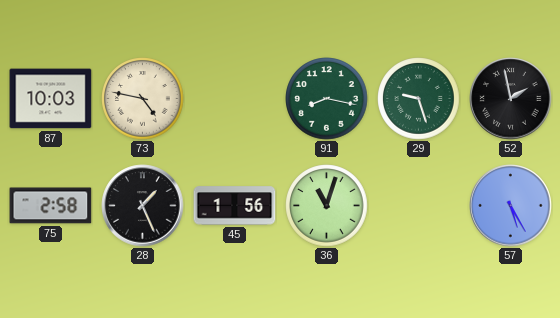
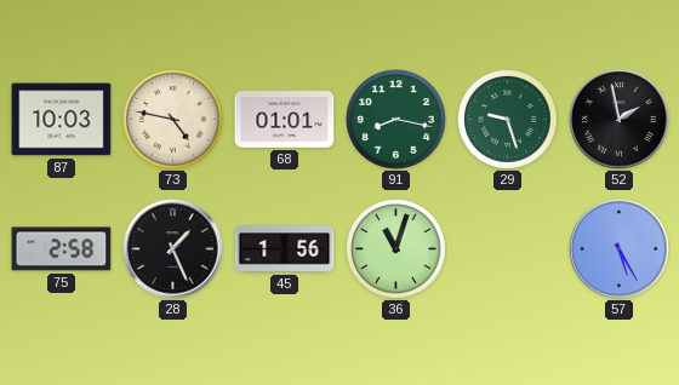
68: none -> 01:01 (285, 120)
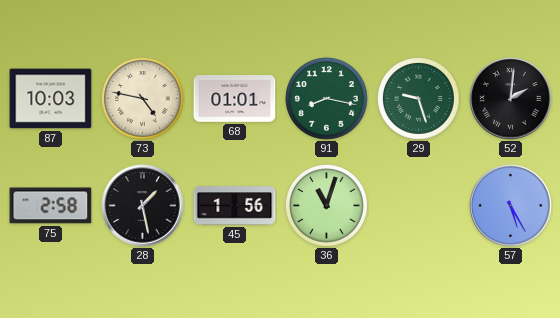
52: 1:58 -> 2:01 (511, 99)
28: 1:26 -> 1:28 (143, 206)
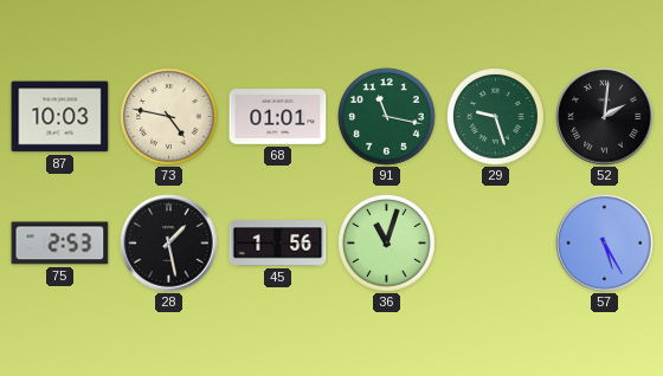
91: 8:17 -> 11:17 (387, 117)
75: 2:58 -> 2:53 (60, 244)
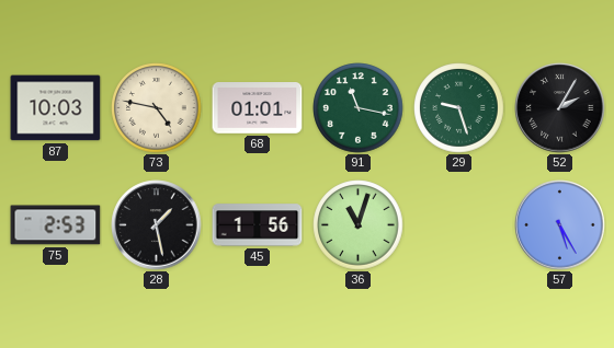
52: 2:01 -> 2:05 (560, 108)
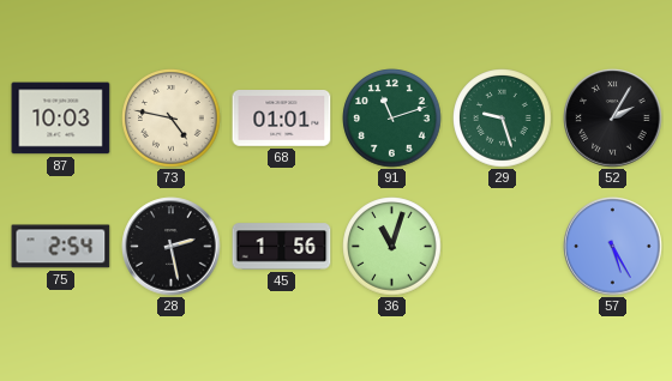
91: 11:17 -> 11:12 (392, 119)
75: 2:53 -> 2:54 (61, 247)
28: 1:28 -> 2:28 (172, 247)
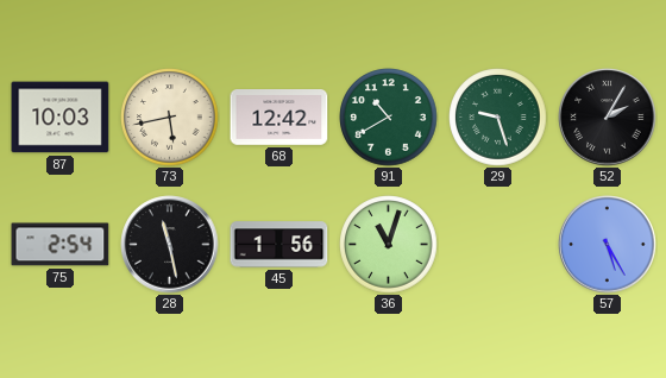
73: 4:47 -> 5:43 (170, 118)
68: 01:01 -> 12:42 (279, 118)
91: 11:12 -> 10:40 (389, 118)
28: 2:28 -> 11:28 (170, 245)
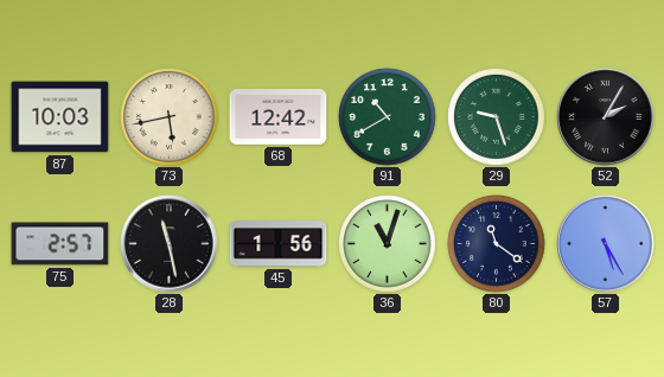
75: 2:54 -> 2:57 (60, 244)
80: none -> 11:21 (497, 244)
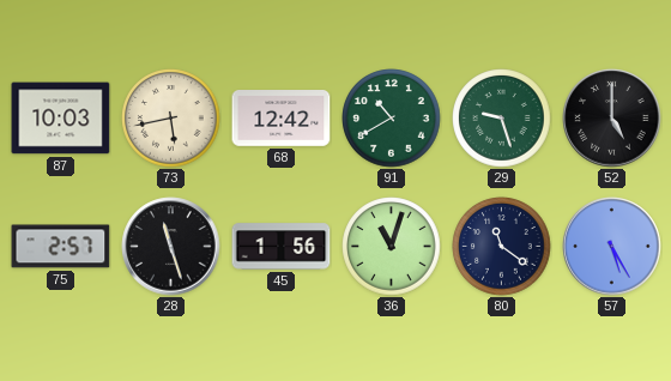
52: 2:05 -> 5:00 (612, 119)
28: 11:28 -> 11:27 (171, 247)
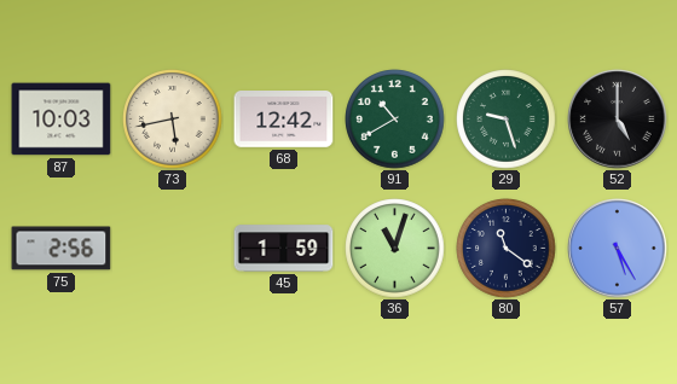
75: 2:57 -> 2:56 (62, 249)
28: 11:27 -> none (171, 247)
45: 1:56 -> 1:59 (284, 249)
